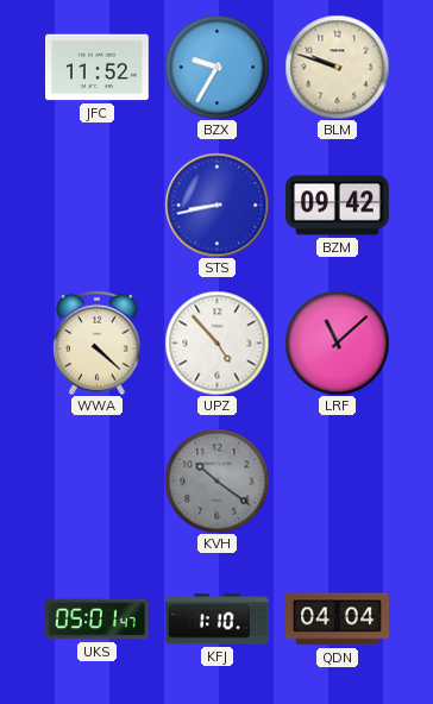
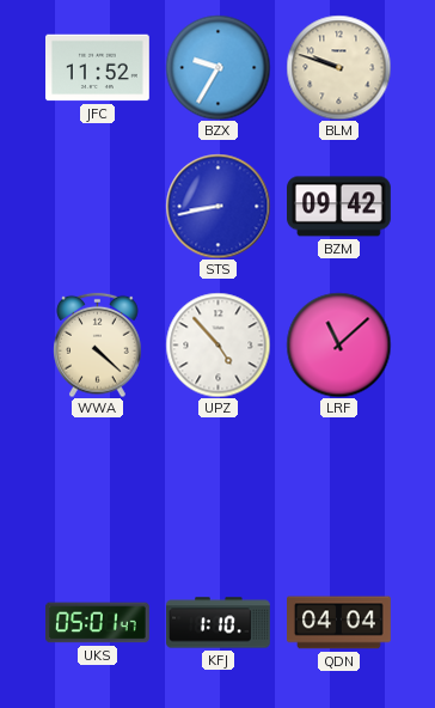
KVH: 10:21 -> none (216, 480)
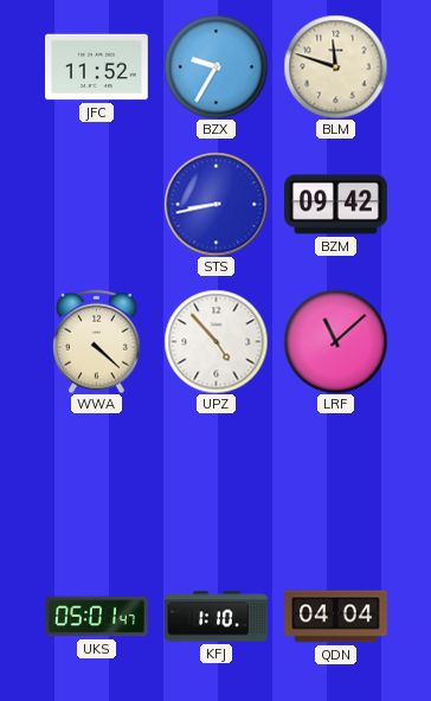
BLM: 9:48 -> 11:48 (335, 66)
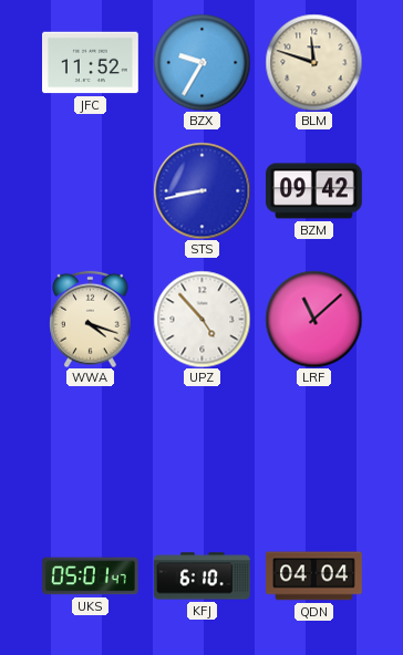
WWA: 4:22 -> 4:18 (91, 319)
KFJ: 1:10 -> 6:10 (203, 576)
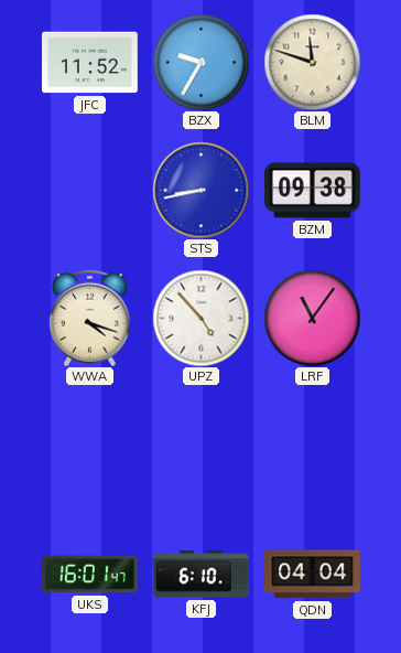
BZM: 09:42 -> 09:38 (313, 191)
LRF: 11:08 -> 11:06 (312, 318)
UKS: 05:01 -> 16:01 (90, 575)
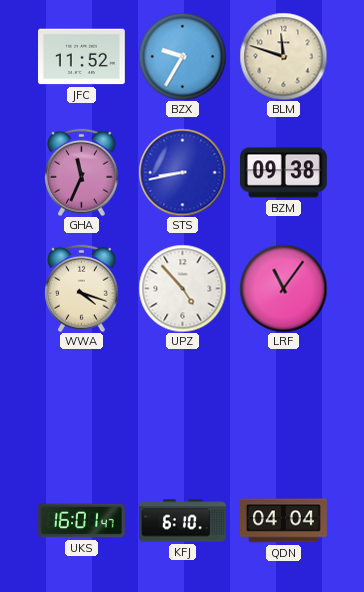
GHA: none -> 11:34 (82, 172)
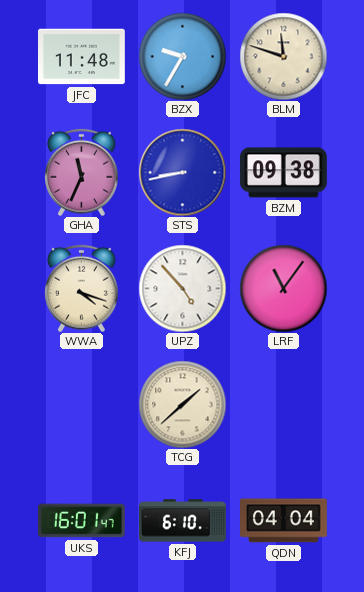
JFC: 11:52 -> 11:48 (82, 57)
TCG: none -> 1:38 (182, 404)
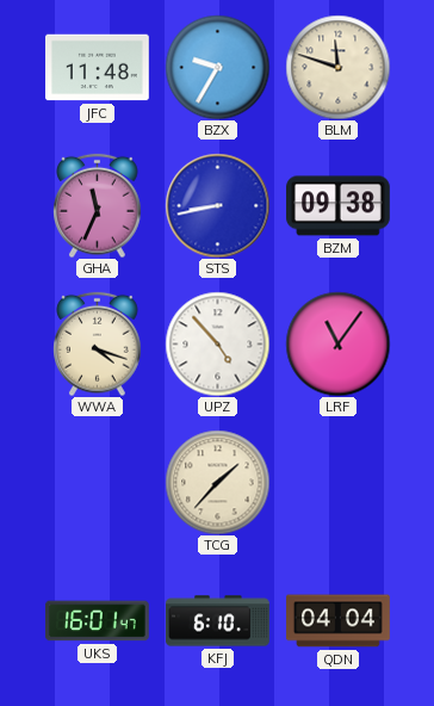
TCG: 1:38 -> 1:37 (217, 482)
